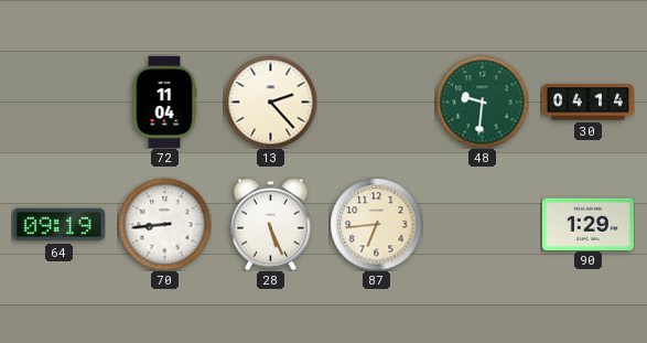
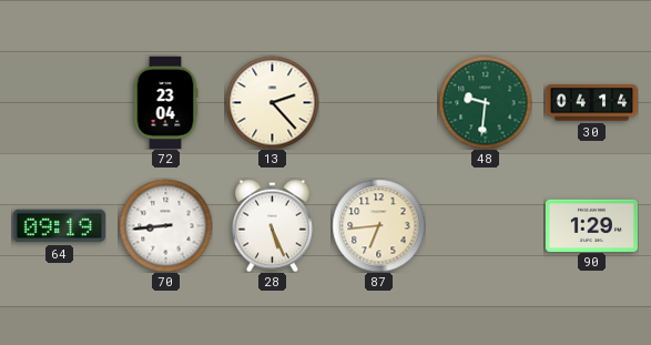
72: 11:04 -> 23:04 (165, 102)
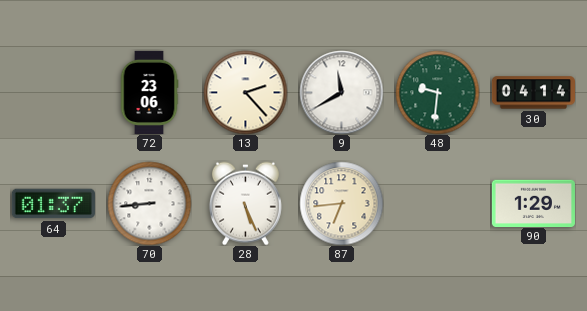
72: 23:04 -> 23:06 (149, 92)
9: none -> 11:40 (341, 92)
64: 09:19 -> 01:37 (53, 204)
